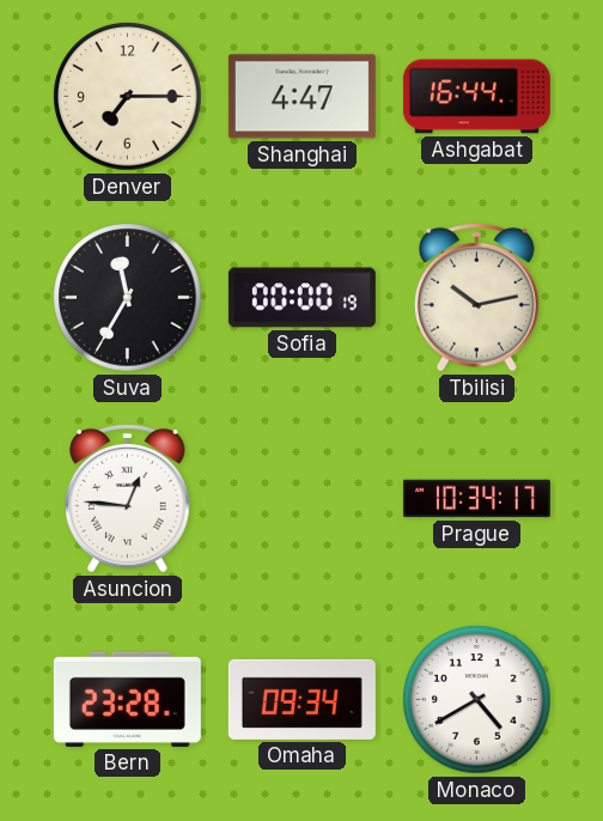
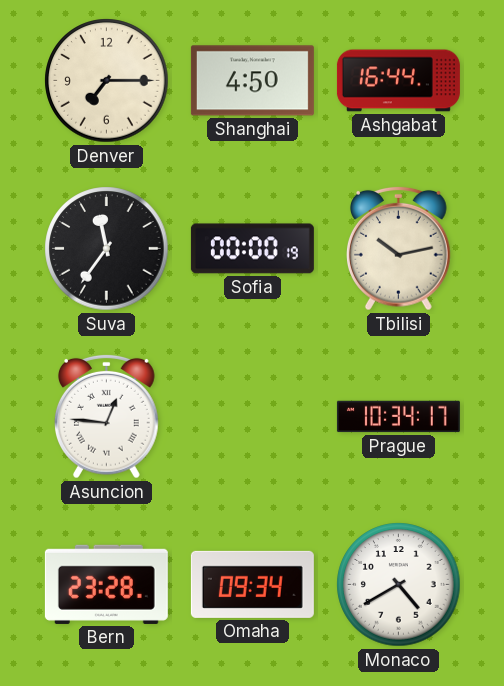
Shanghai: 4:47 -> 4:50 (252, 81)
Suva: 11:35 -> 11:36 (107, 249)
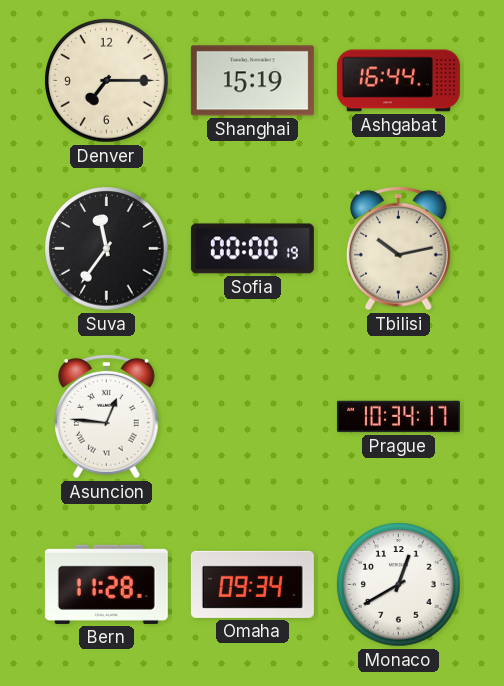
Shanghai: 4:50 -> 15:19 (252, 81)
Bern: 23:28 -> 11:28 (106, 584)
Monaco: 4:40 -> 12:40 (399, 585)
